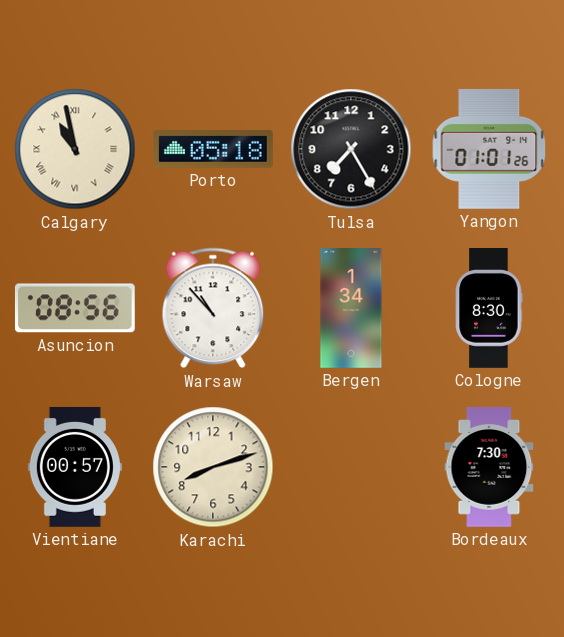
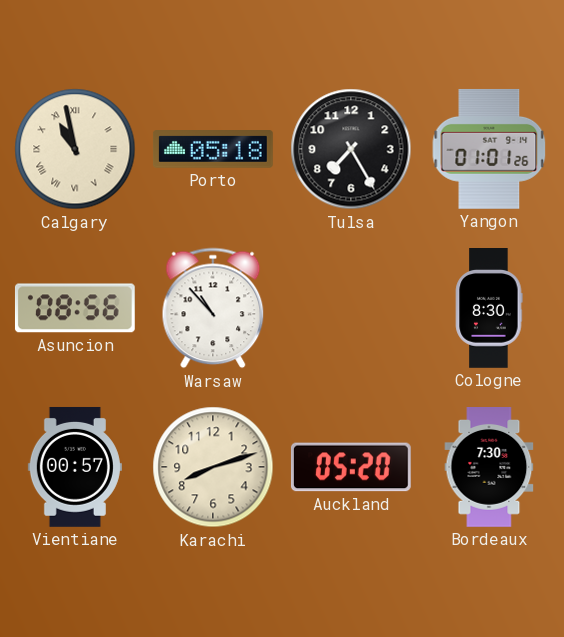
Bergen: 1:34 -> none (351, 309)
Auckland: none -> 05:20 (351, 467)
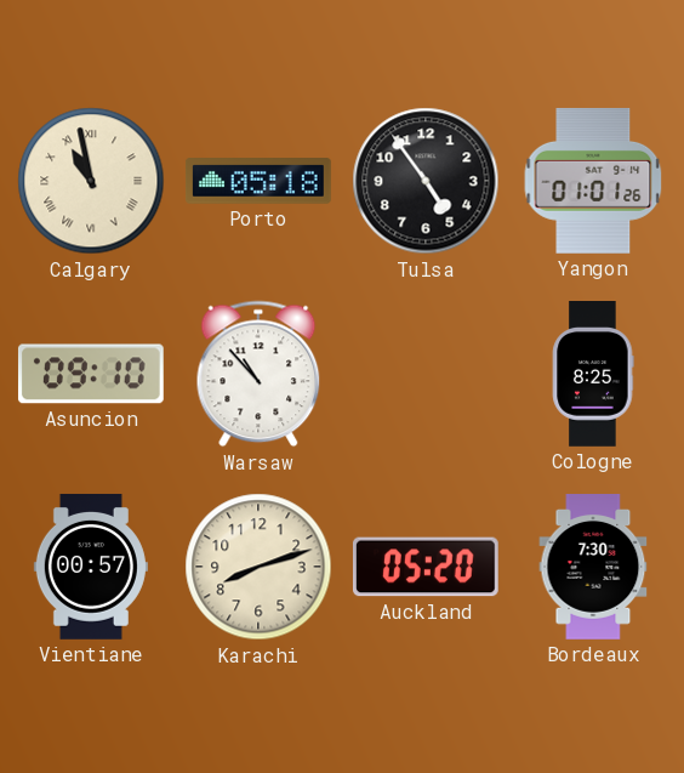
Tulsa: 7:25 -> 4:54 (426, 181)
Asuncion: 08:56 -> 09:10 (91, 374)
Cologne: 8:30 -> 8:25 (593, 375)
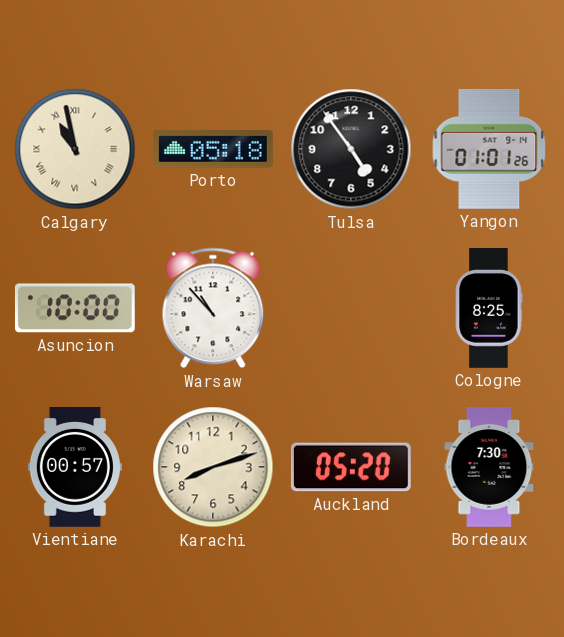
Asuncion: 09:10 -> 10:00 (75, 308)
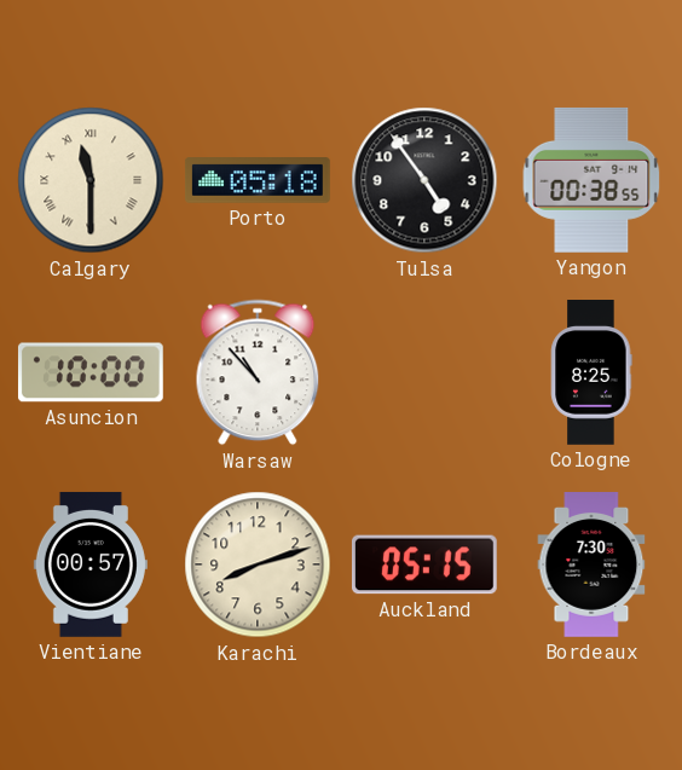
Calgary: 10:58 -> 11:30 (91, 180)
Yangon: 01:01 -> 00:38 (591, 180)
Auckland: 05:20 -> 05:15 (424, 565)
